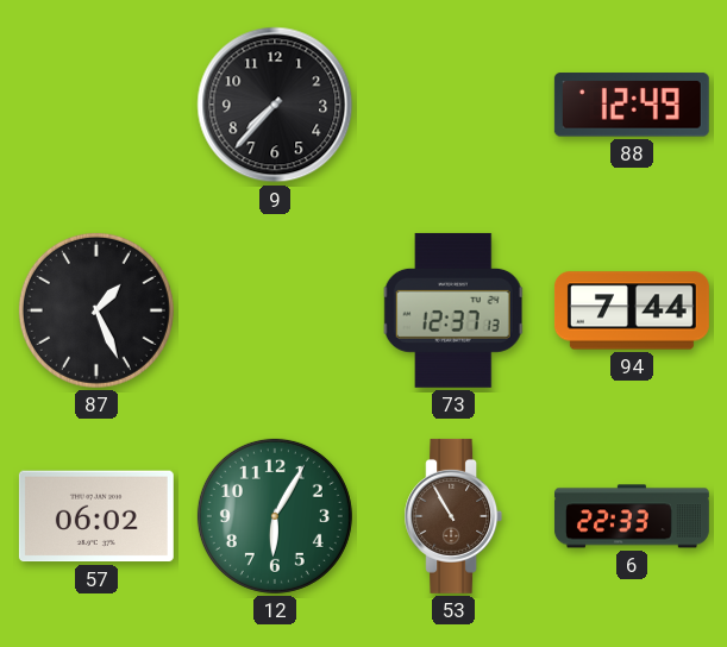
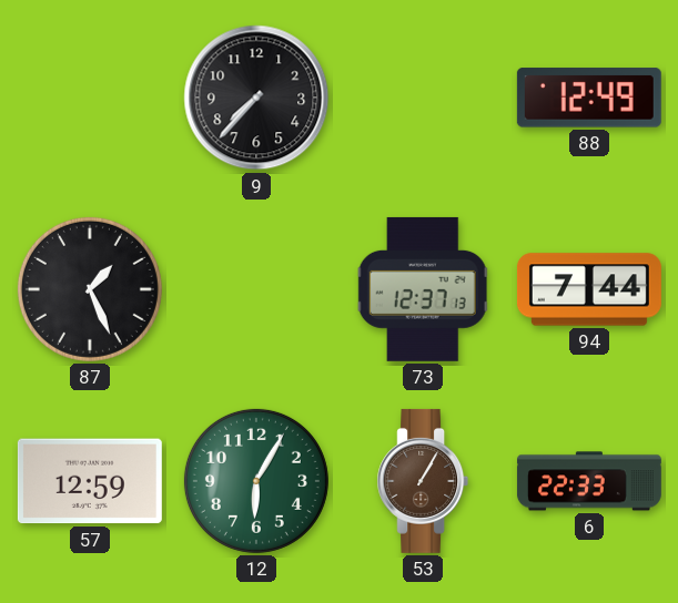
57: 06:02 -> 12:59 (90, 481)
53: 10:55 -> 1:05 (423, 481)
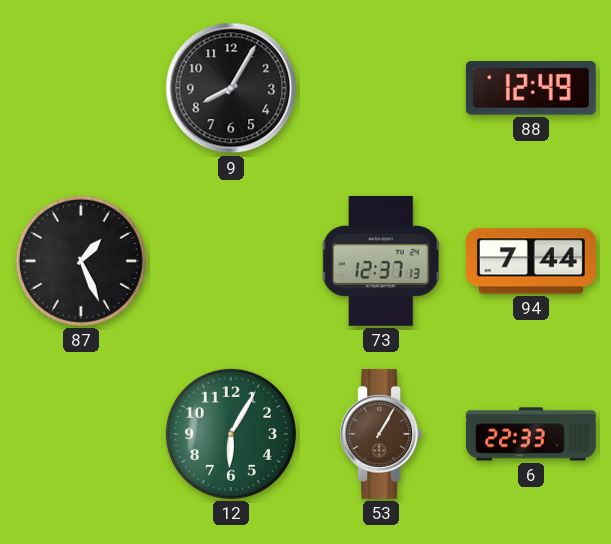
9: 7:37 -> 8:05 (231, 88)
57: 12:59 -> none (90, 481)
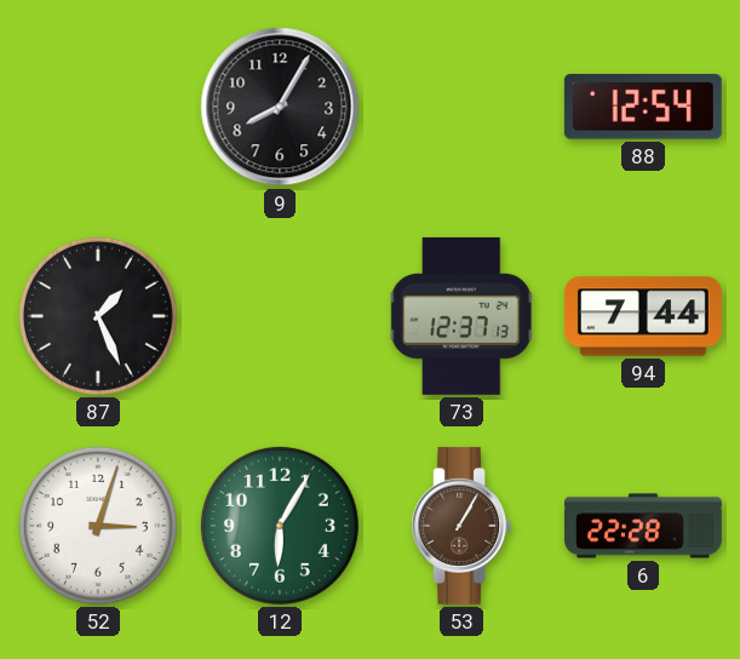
88: 12:49 -> 12:54 (643, 107)
52: none -> 3:03 (98, 526)
6: 22:33 -> 22:28 (643, 526)
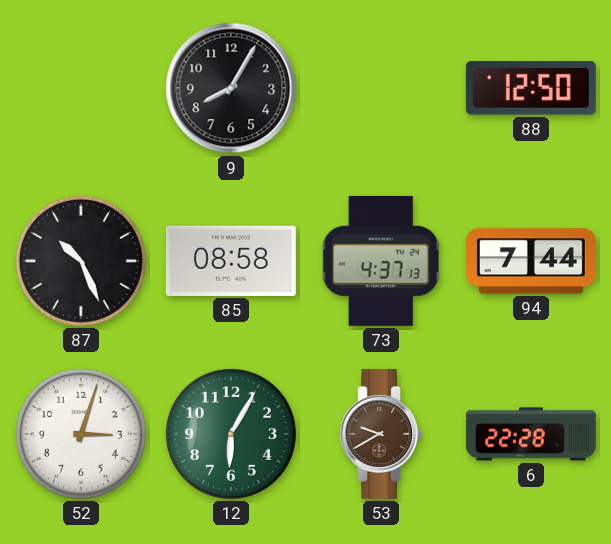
88: 12:54 -> 12:50 (531, 88)
87: 1:26 -> 10:26 (81, 261)
85: none -> 08:58 (231, 261)
73: 12:37 -> 4:37 (381, 261)
53: 1:05 -> 9:40 (381, 434)
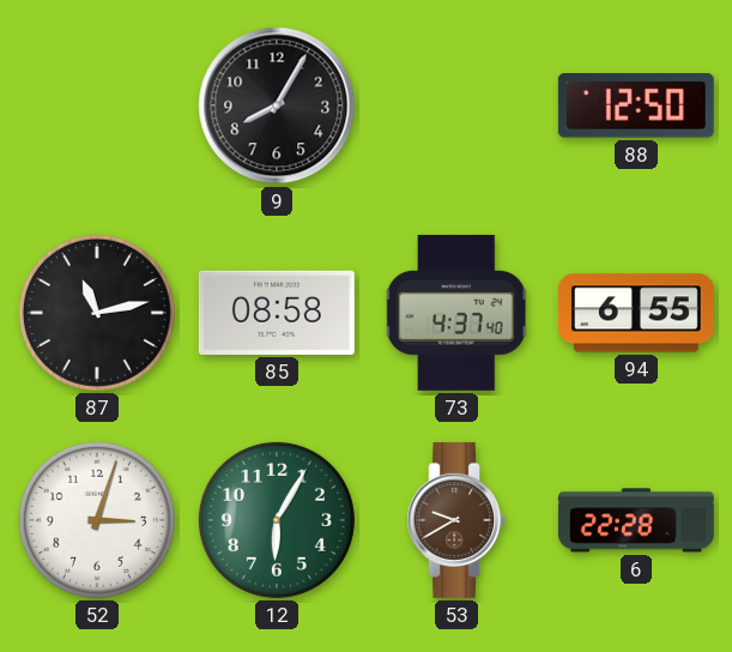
87: 10:26 -> 11:13 (97, 313)
73: 4:37:13 -> 4:37:40 (456, 313)
94: 7:44 -> 6:55 (636, 313)
